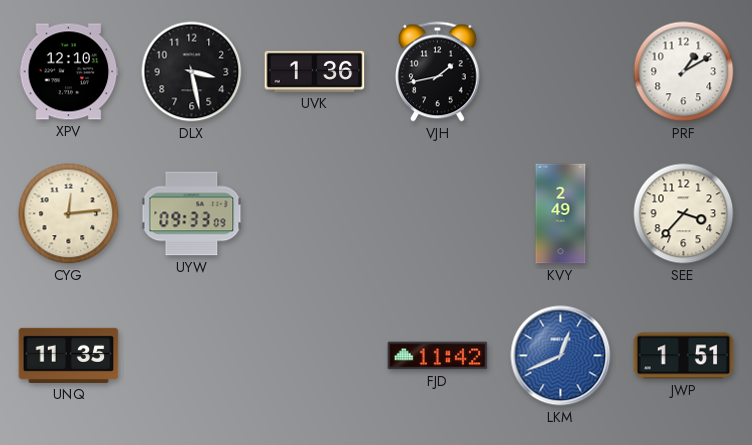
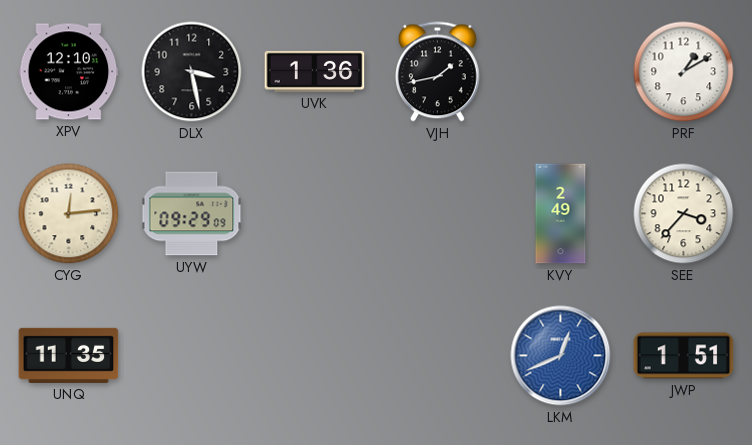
UYW: 09:33 -> 09:29 (192, 214)
FJD: 11:42 -> none (438, 356)
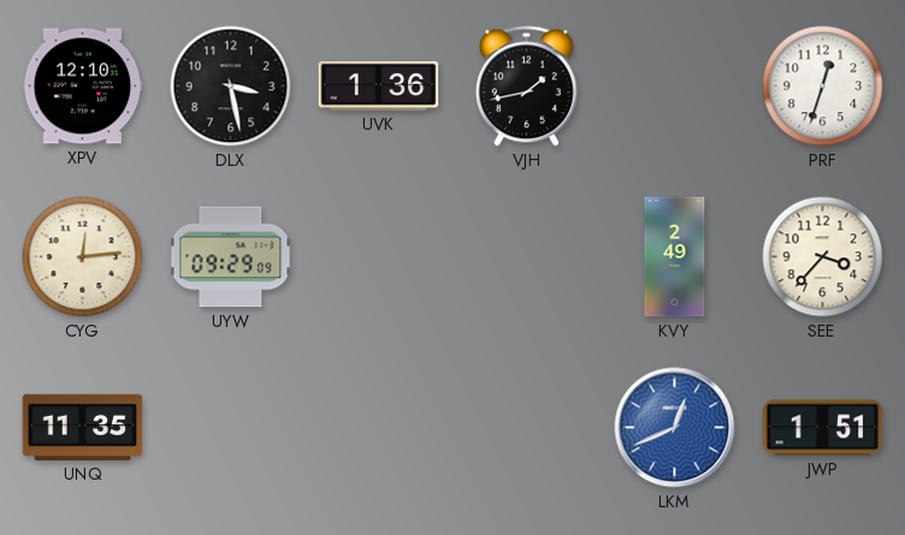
PRF: 1:10 -> 12:33 (823, 87)
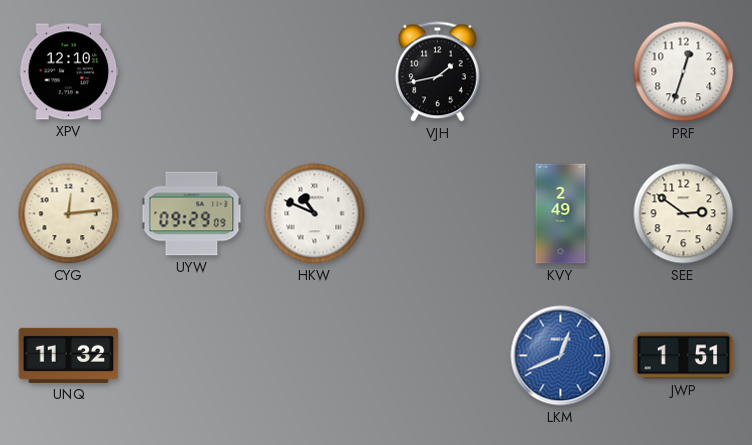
DLX: 3:28 -> none (231, 87)
UVK: 1:36 -> none (379, 85)
HKW: none -> 10:49 (315, 214)
SEE: 3:37 -> 2:51 (684, 214)
UNQ: 11:35 -> 11:32 (69, 355)
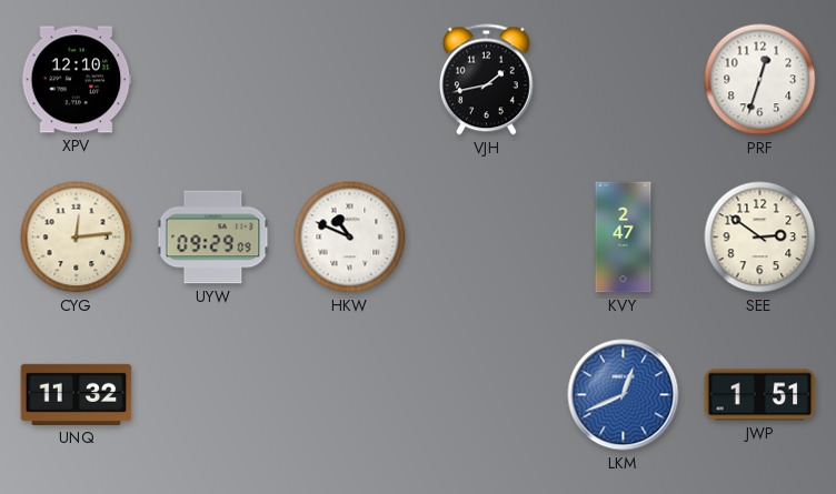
KVY: 2:49 -> 2:47 (624, 238)
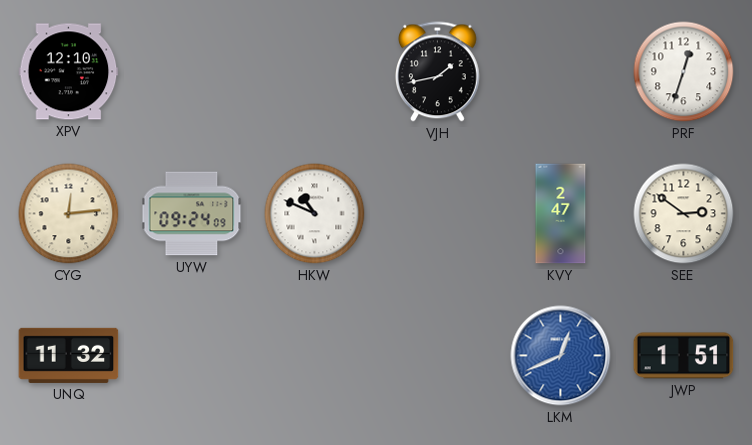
UYW: 09:29 -> 09:24 (192, 214)
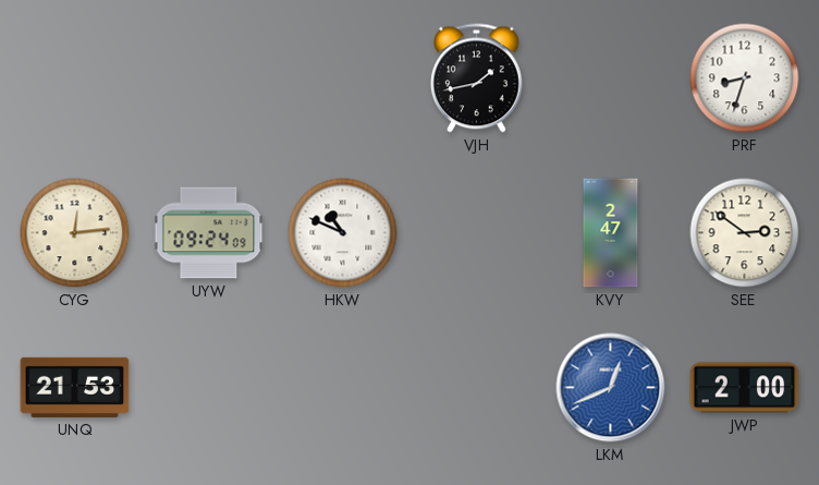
XPV: 12:10 -> none (69, 72)
PRF: 12:33 -> 8:33 (745, 78)
UNQ: 11:32 -> 21:53 (75, 387)
JWP: 1:51 -> 2:00 (745, 388)
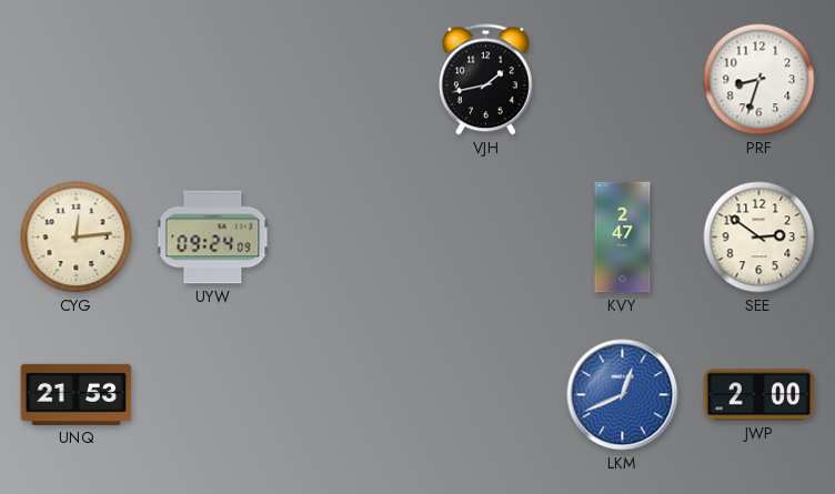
HKW: 10:49 -> none (343, 233)
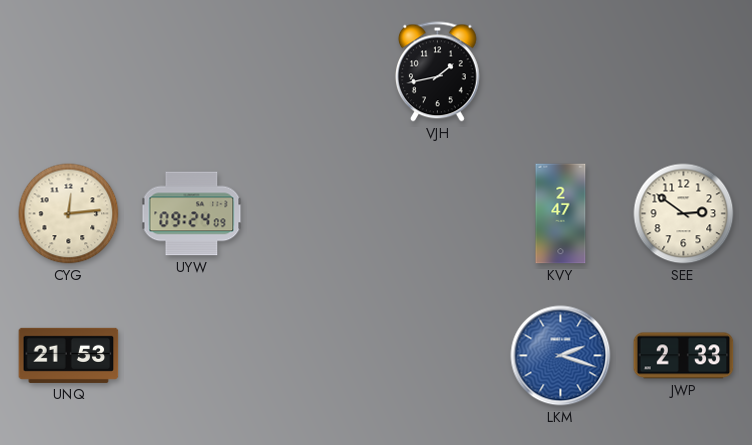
PRF: 8:33 -> none (759, 80)
LKM: 12:41 -> 2:18 (561, 356)
JWP: 2:00 -> 2:33 (684, 356)
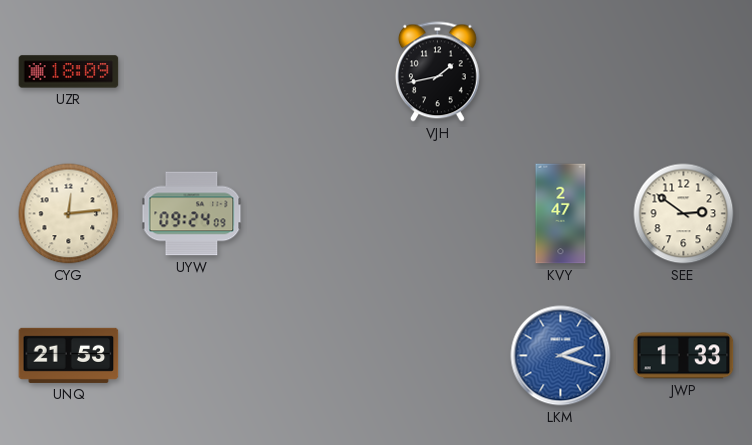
UZR: none -> 18:09 (69, 72)
JWP: 2:33 -> 1:33 (684, 356)
